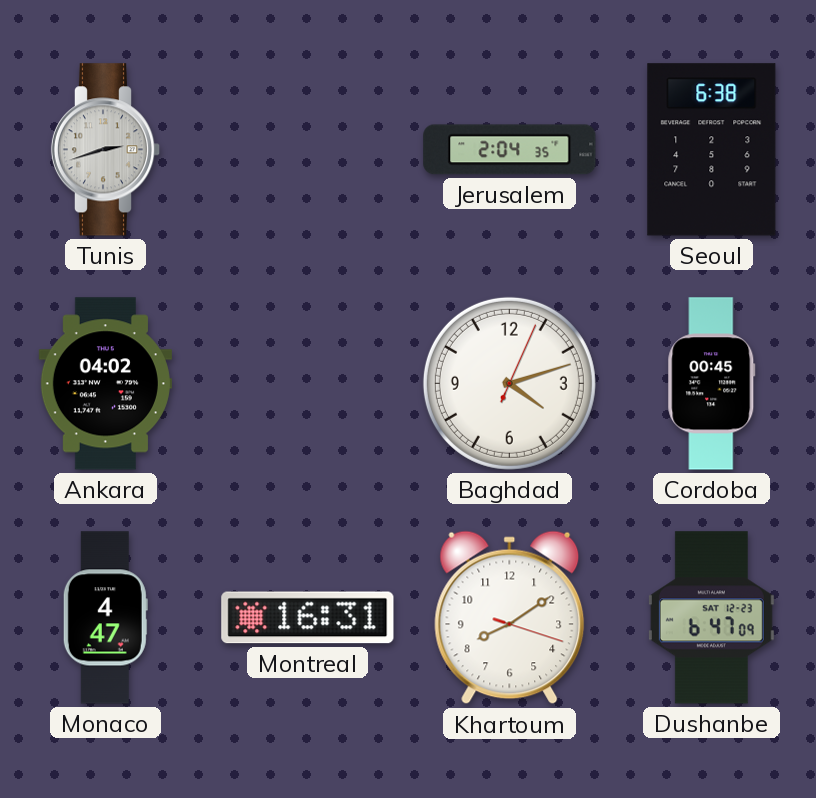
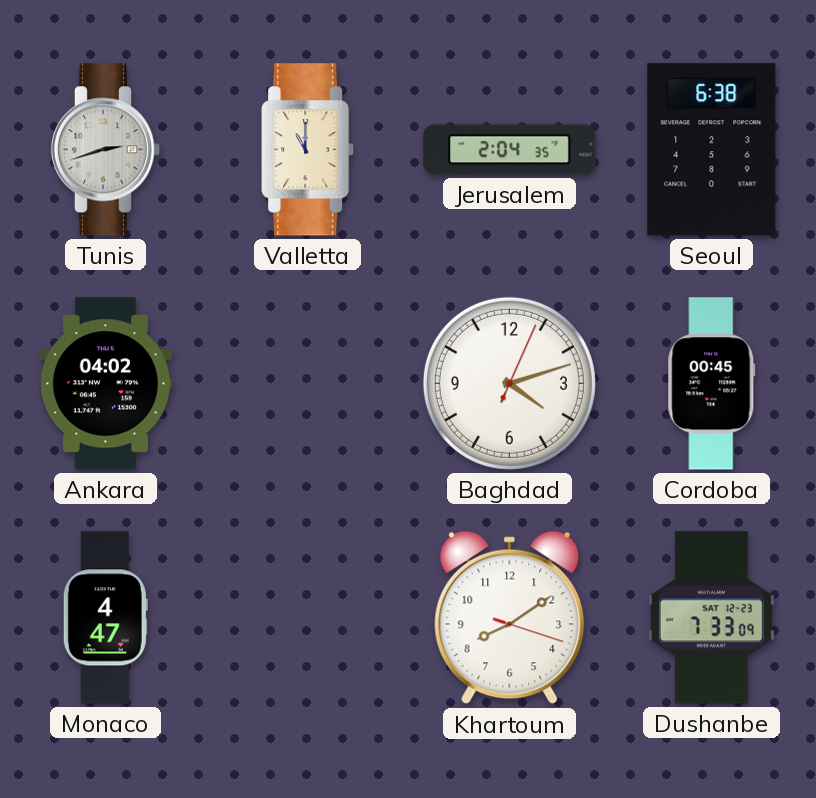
Valletta: none -> 11:00 (308, 150)
Montreal: 16:31 -> none (308, 618)
Dushanbe: 6:47 -> 7:33 (711, 618)
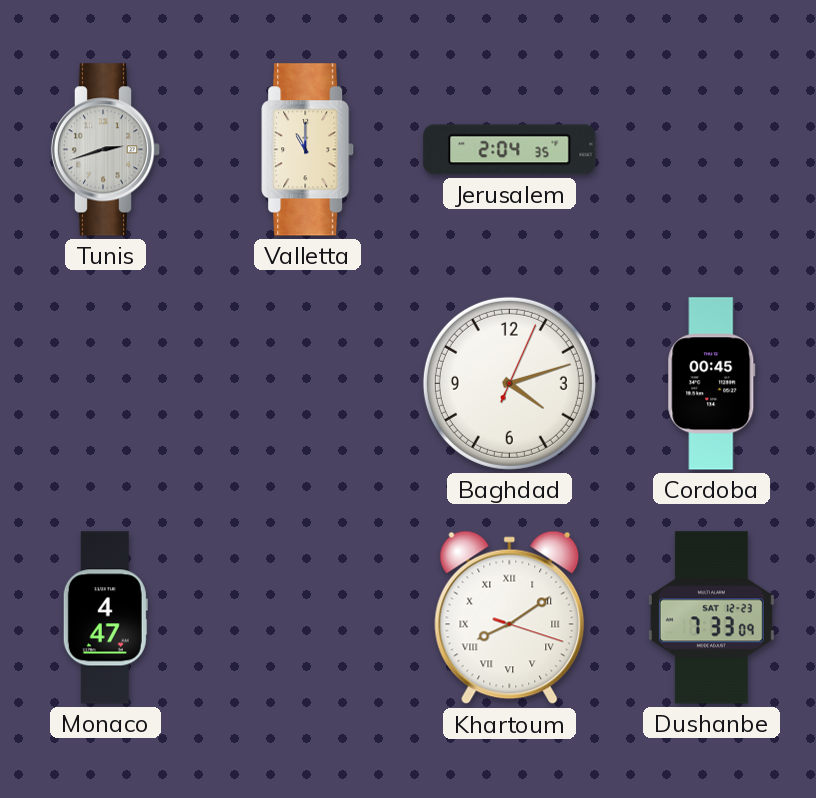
Seoul: 6:38 -> none (712, 150)
Ankara: 04:02 -> none (105, 384)
Khartoum numerals: Arabic -> Roman (510, 618)
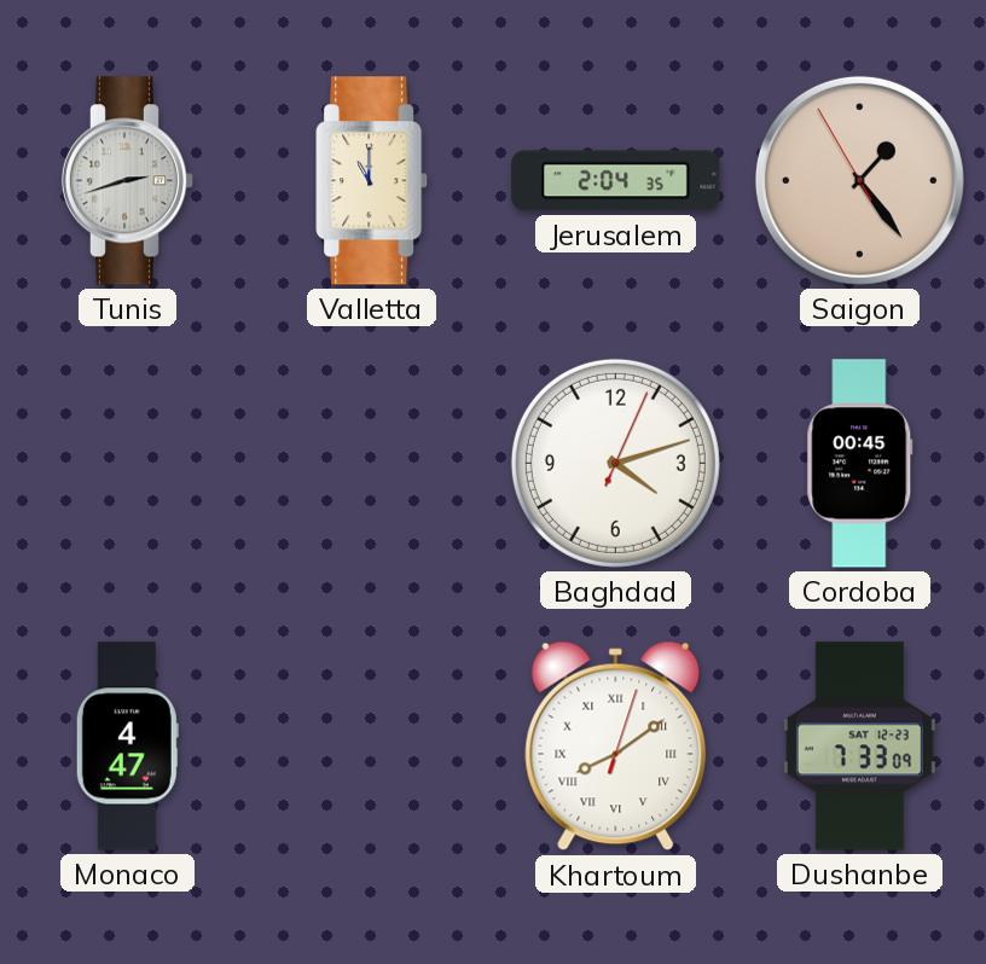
Saigon: none -> 1:23 (859, 180)
Khartoum: 8:09:18 -> 8:09:03 (616, 747)
